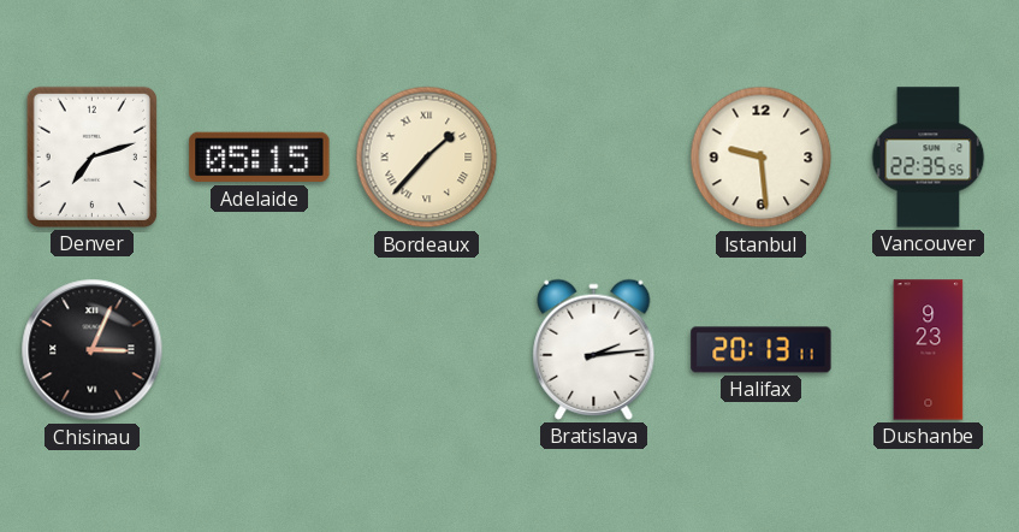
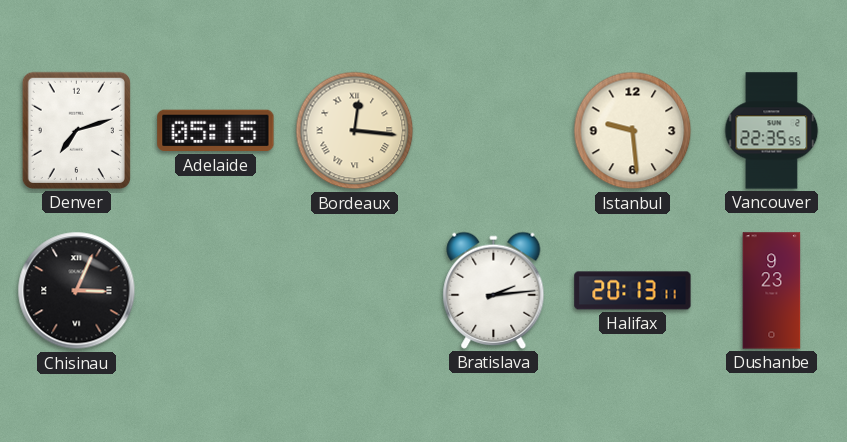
Bordeaux: 1:37 -> 12:16 (355, 131)
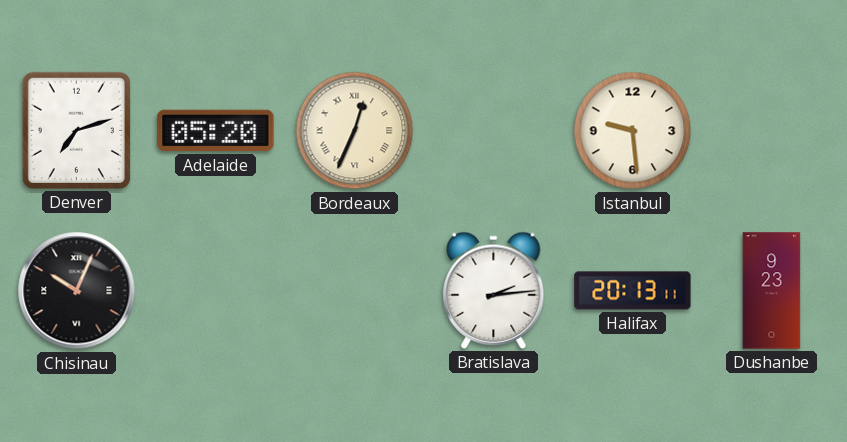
Adelaide: 05:15 -> 05:20 (216, 131)
Bordeaux: 12:16 -> 12:34 (355, 131)
Vancouver: 22:35 -> none (772, 131)
Chisinau: 3:04 -> 10:04 (77, 291)
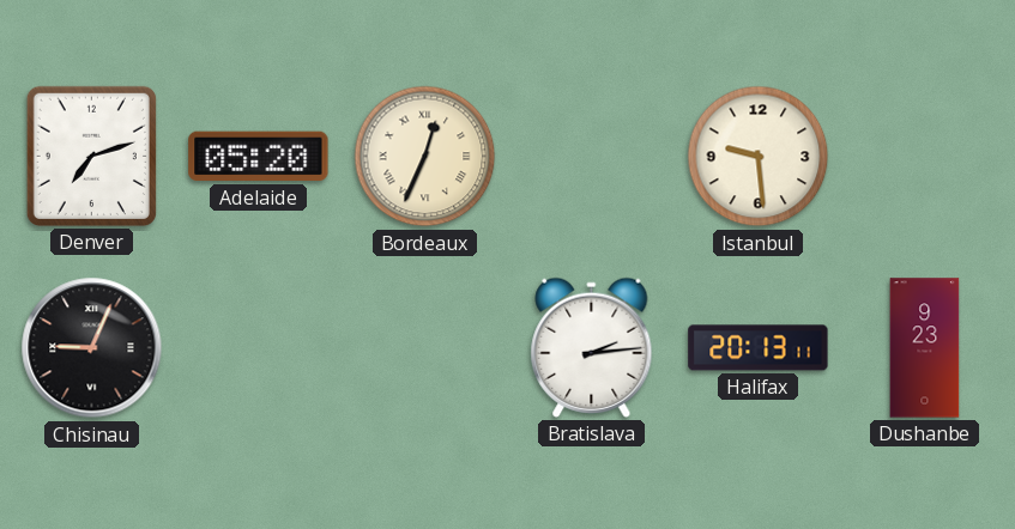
Chisinau: 10:04 -> 9:04 (92, 348)
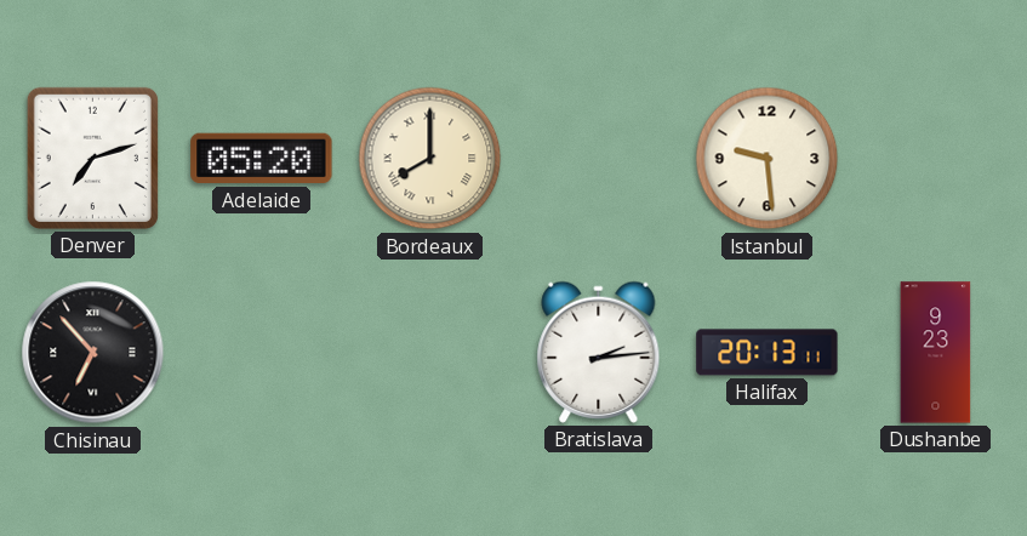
Bordeaux: 12:34 -> 8:00 (430, 159)
Chisinau: 9:04 -> 6:53 (93, 353)
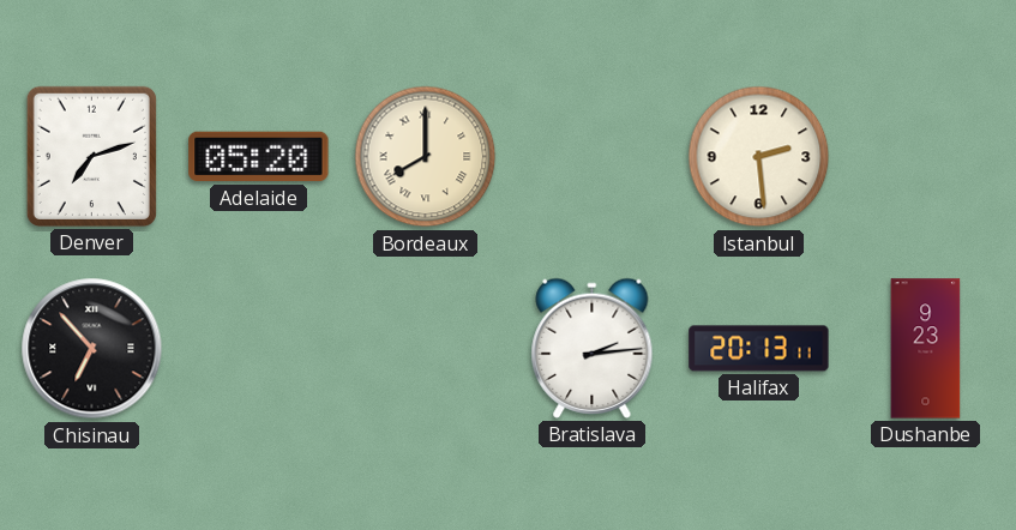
Istanbul: 9:29 -> 2:29 (759, 157)
